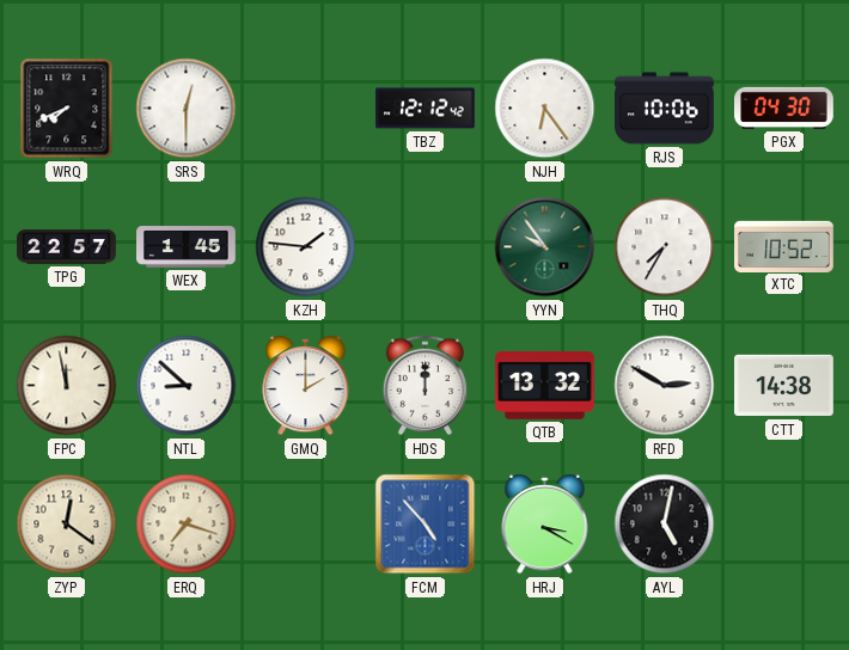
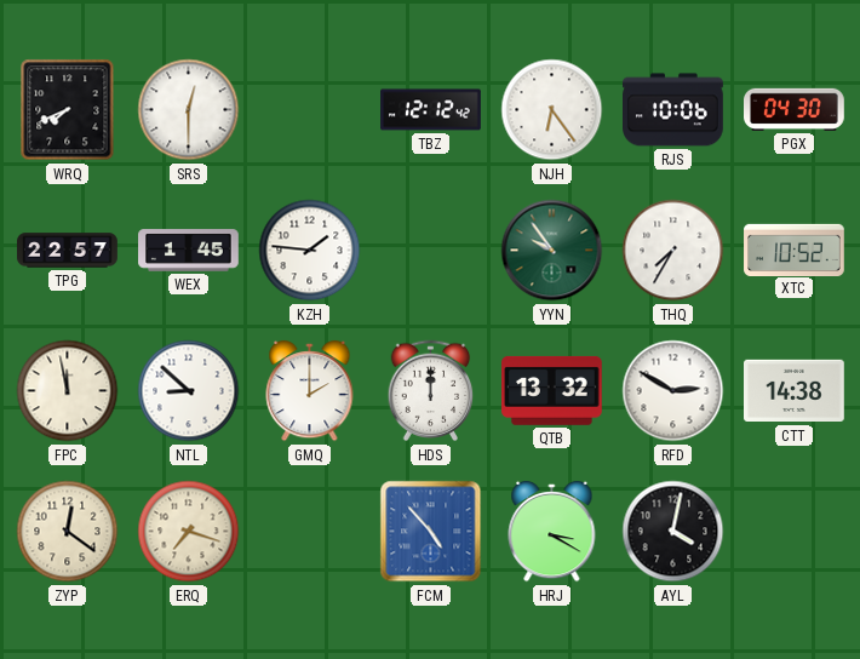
AYL: 5:02 -> 4:02 (673, 532)
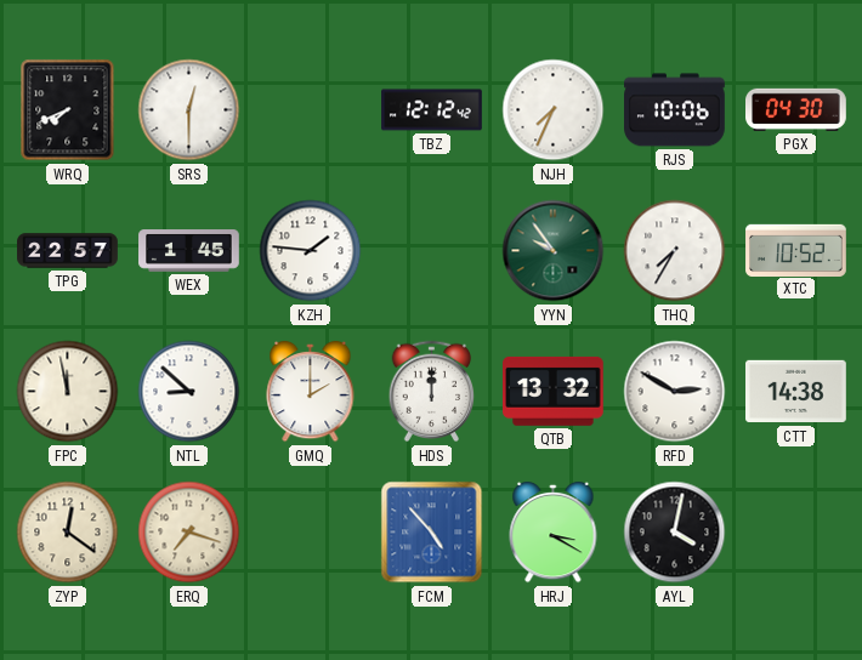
NJH: 6:24 -> 7:34 (554, 110)
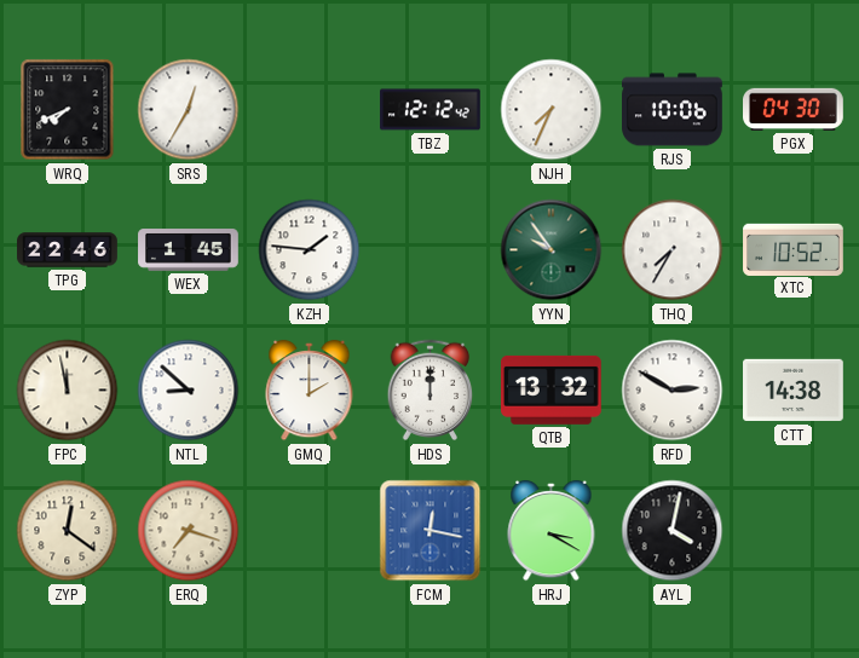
SRS: 12:30 -> 12:35 (189, 110)
TPG: 22:57 -> 22:46 (68, 250)
FCM: 4:53 -> 12:17 (431, 531)
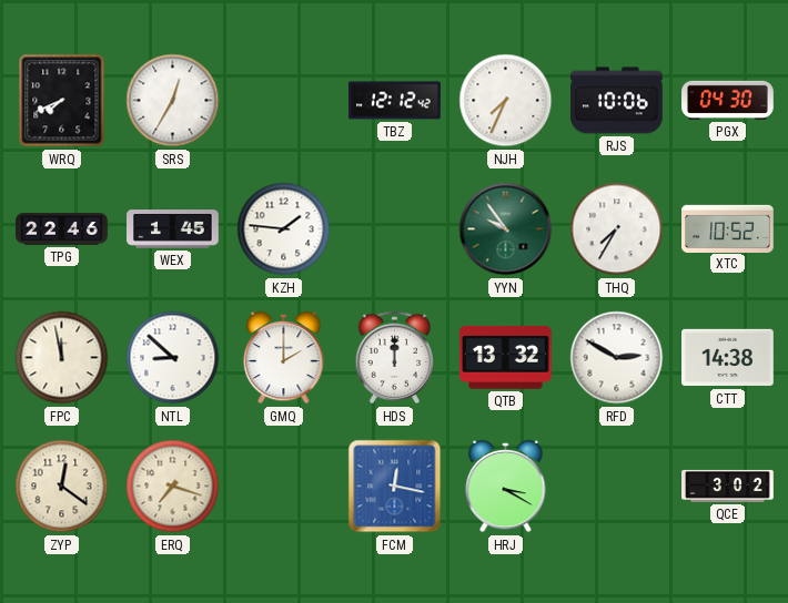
AYL: 4:02 -> none (673, 531)
QCE: none -> 3:02 (728, 486)
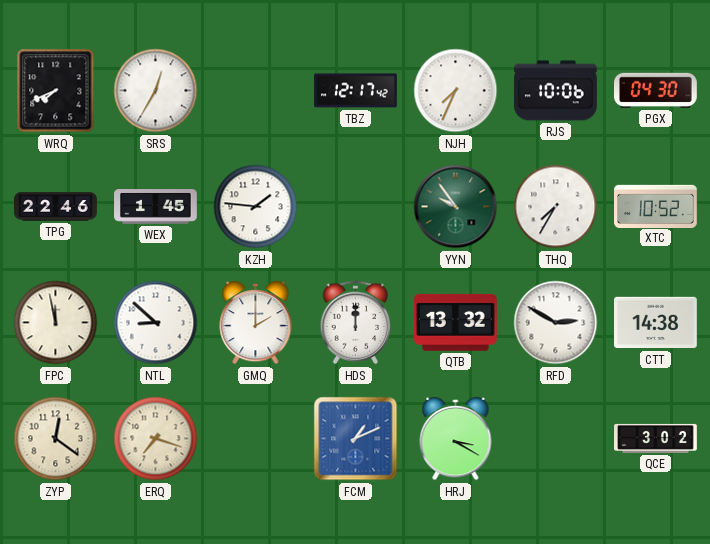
TBZ: 12:12 -> 12:17 (356, 91)
FCM: 12:17 -> 1:11 (356, 439)
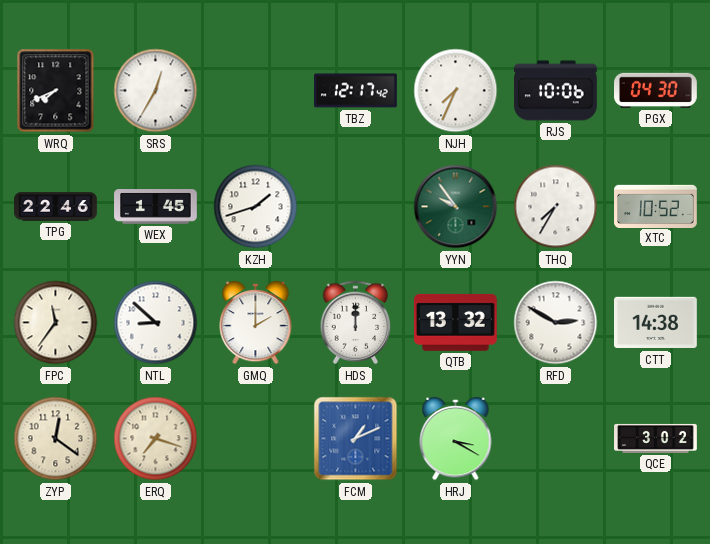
KZH: 1:46 -> 1:42 (256, 207)
FPC: 11:58 -> 11:36 (56, 323)
